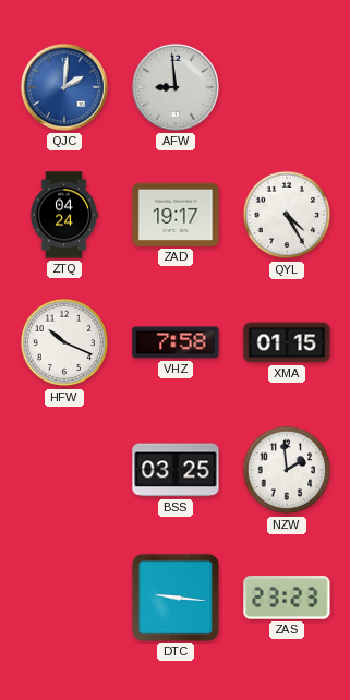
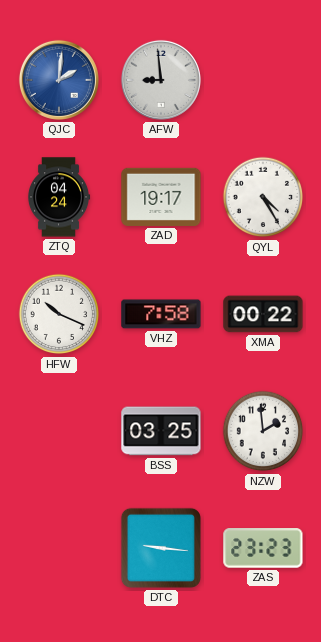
XMA: 01:15 -> 00:22 (263, 314)
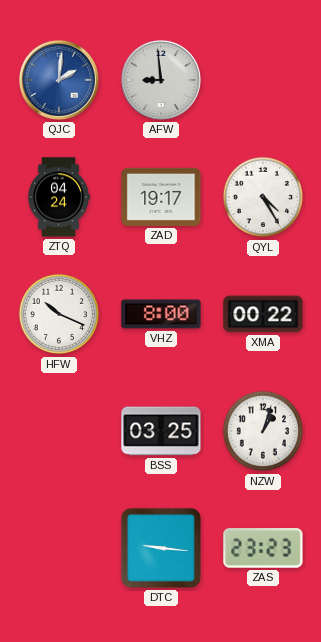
VHZ: 7:58 -> 8:00 (161, 314)
NZW: 1:59 -> 1:03 (263, 431)
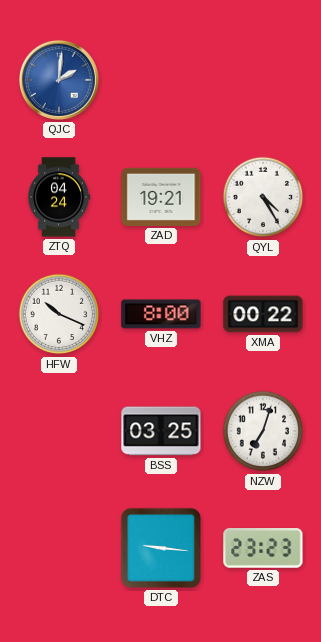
AFW: 8:59 -> none (161, 80)
ZAD: 19:17 -> 19:21 (161, 197)
NZW: 1:03 -> 7:03 (263, 431)
